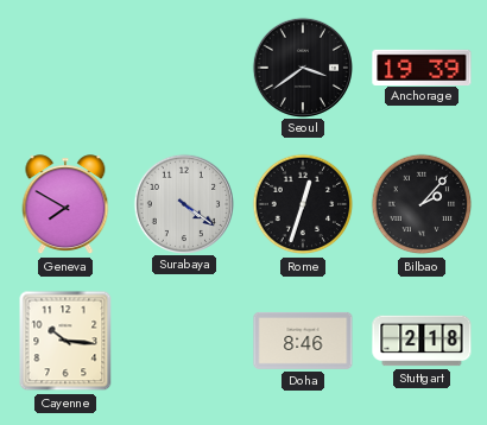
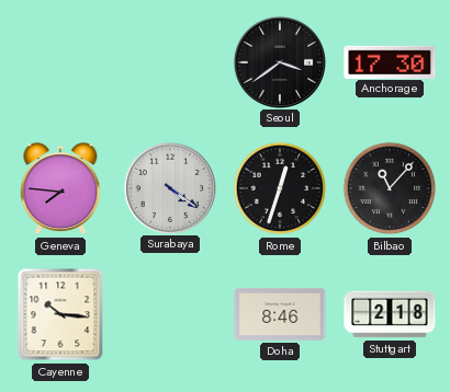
Anchorage: 19:39 -> 17:30 (390, 61)
Geneva: 7:50 -> 7:46 (60, 189)
Bilbao: 2:07 -> 11:07 (390, 188)
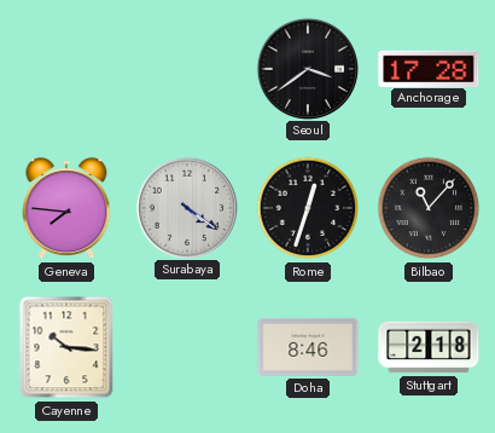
Anchorage: 17:30 -> 17:28 (429, 68)
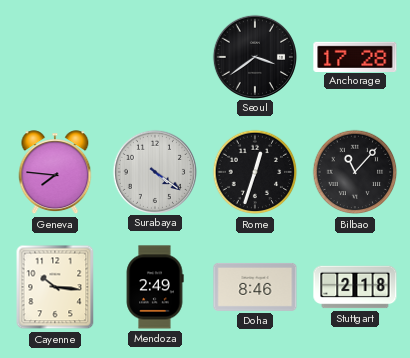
Mendoza: none -> 2:49 (155, 287)
